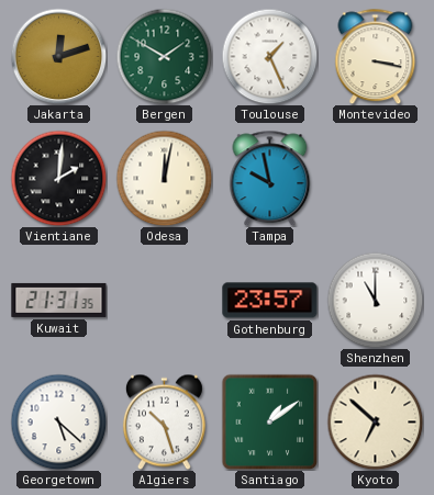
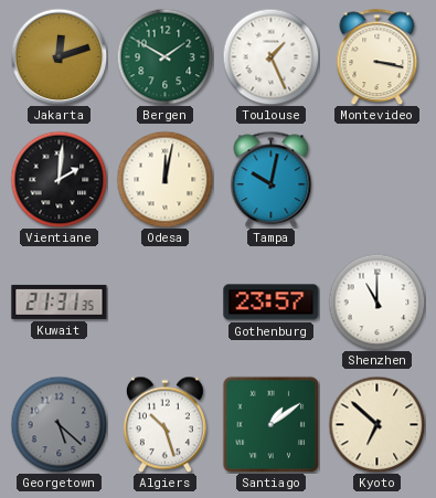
Tampa: 9:58 -> 10:02 (272, 179)
Georgetown dial: white -> grey (59, 424)
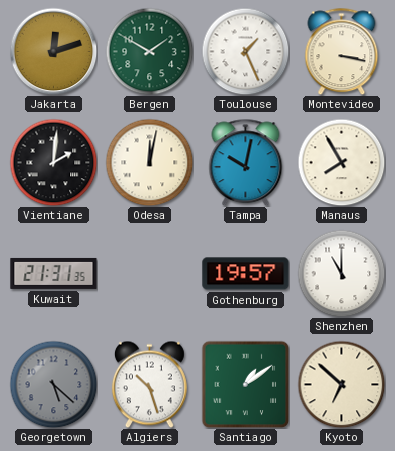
Manaus: none -> 7:55 (341, 162)
Gothenburg: 23:57 -> 19:57 (246, 274)
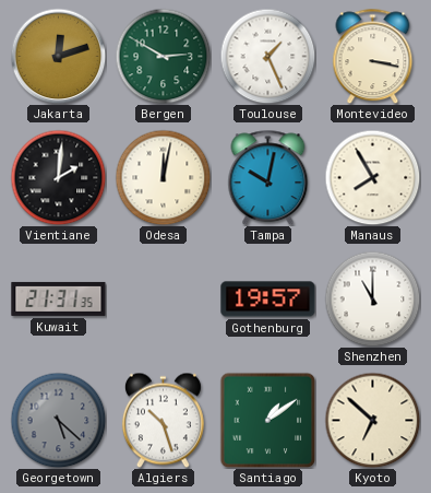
Bergen: 1:50 -> 2:50 (163, 56)
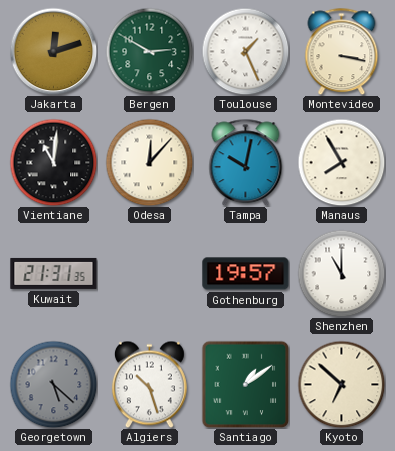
Vientiane: 2:01 -> 11:01 (53, 162)
Odesa: 12:02 -> 12:07 (149, 162)
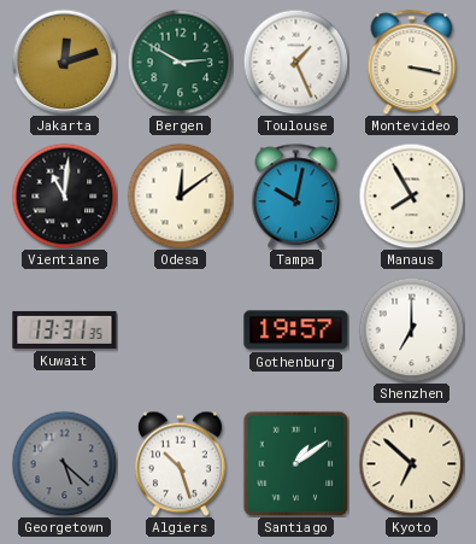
Odesa: 12:07 -> 12:09 (180, 195)
Kuwait: 21:31 -> 13:31 (65, 329)
Shenzhen: 11:00 -> 7:00 (411, 329)
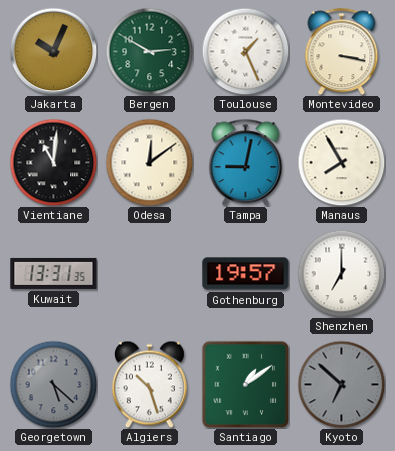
Jakarta: 12:12 -> 10:04 (53, 51)
Tampa: 10:02 -> 9:02 (246, 162)
Kyoto dial: cream -> grey (341, 384)
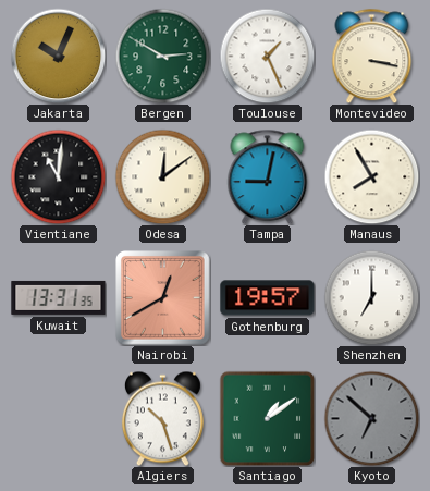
Nairobi: none -> 12:40 (163, 298)
Georgetown: 5:22 -> none (53, 384)
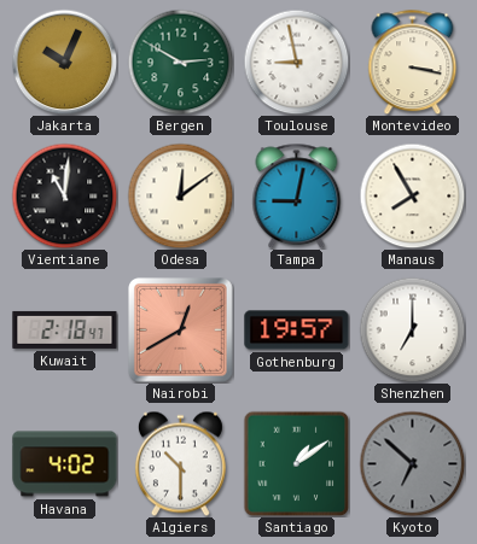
Toulouse: 1:26 -> 8:58 (296, 62)
Kuwait: 13:31 -> 2:18 (65, 329)
Havana: none -> 4:02 (65, 464)
Algiers: 10:27 -> 10:30 (180, 463)
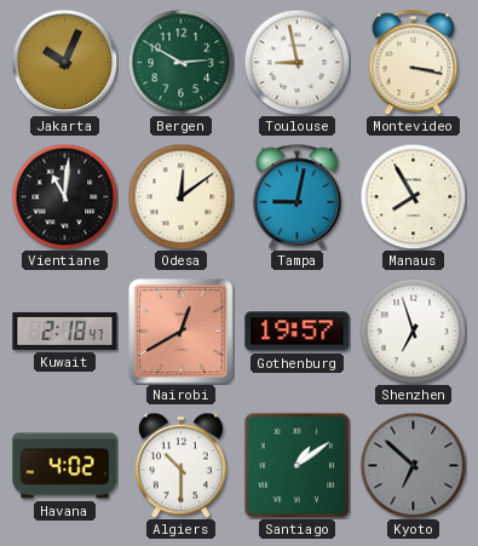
Shenzhen: 7:00 -> 6:57 (413, 331)
